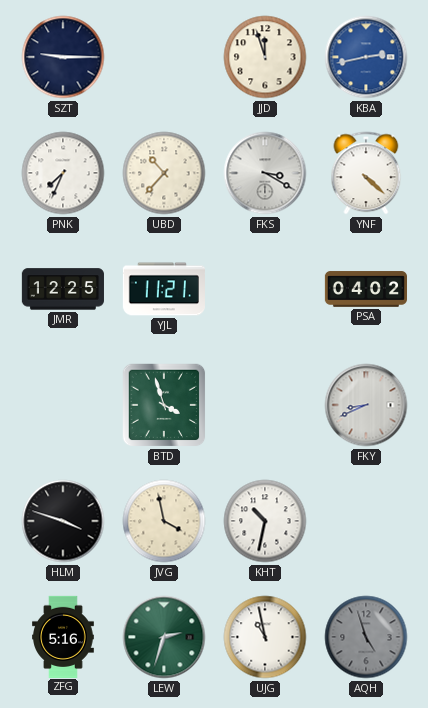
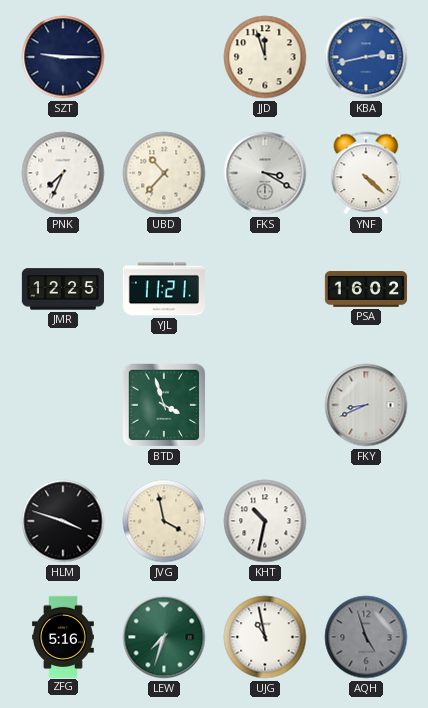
PSA: 04:02 -> 16:02 (365, 289)
LEW: 2:33 -> 7:33 (164, 637)
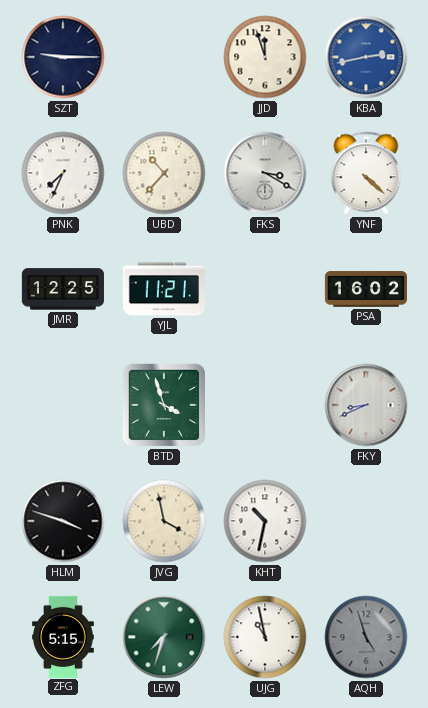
ZFG: 5:16 -> 5:15 (63, 636)
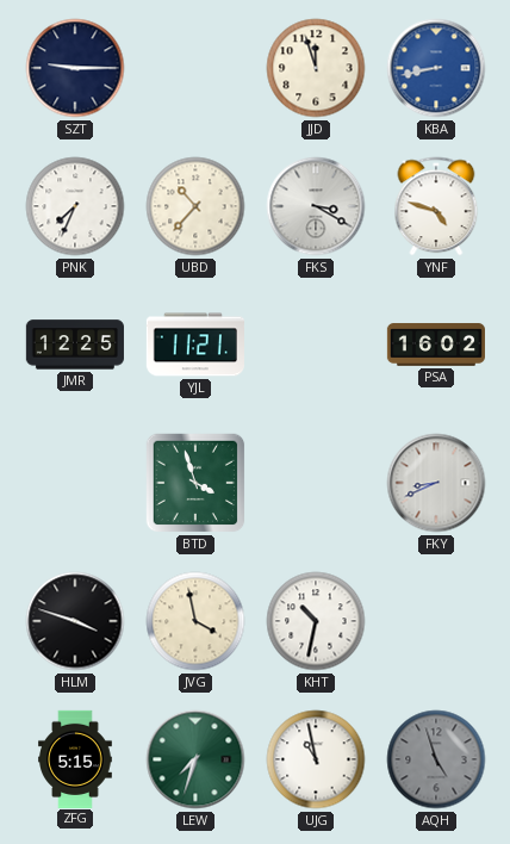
KBA: 2:43 -> 8:43 (436, 68)
YNF: 4:22 -> 4:48 (436, 206)
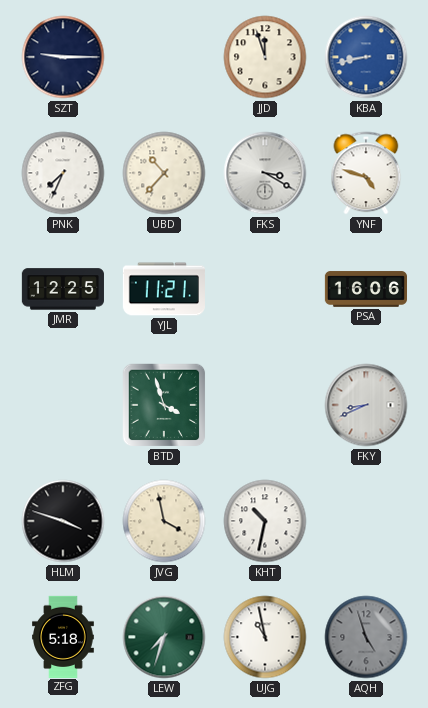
PSA: 16:02 -> 16:06 (365, 289)
ZFG: 5:15 -> 5:18 (63, 636)
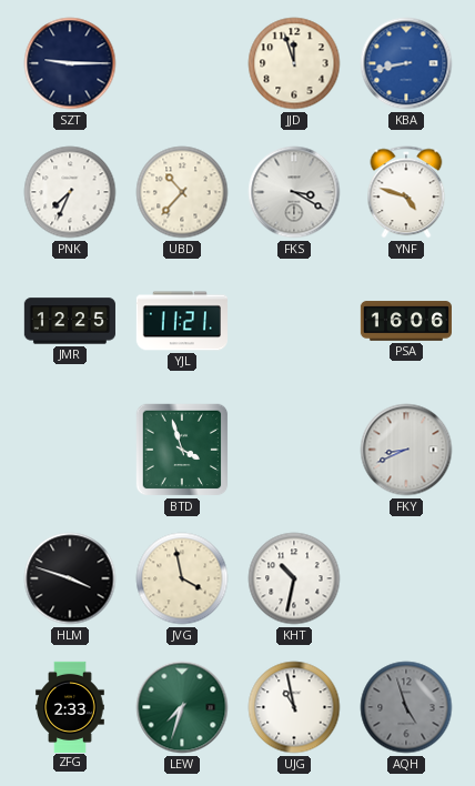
ZFG: 5:18 -> 2:33 (70, 706)
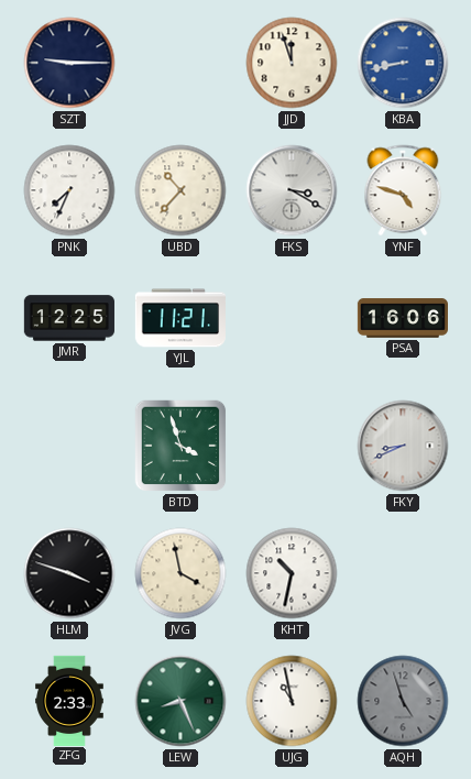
LEW: 7:33 -> 8:26 (180, 701)
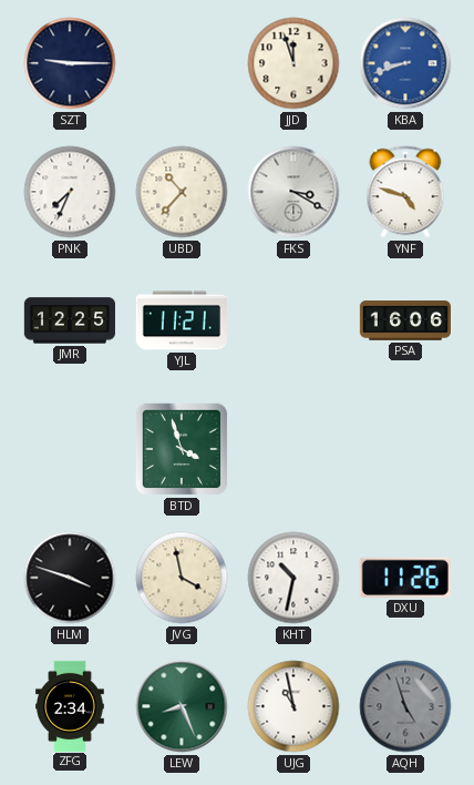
KBA: 8:43 -> 8:42 (405, 63)
FKY: 8:41 -> none (403, 446)
DXU: none -> 11:26 (405, 578)
ZFG: 2:33 -> 2:34 (70, 705)
